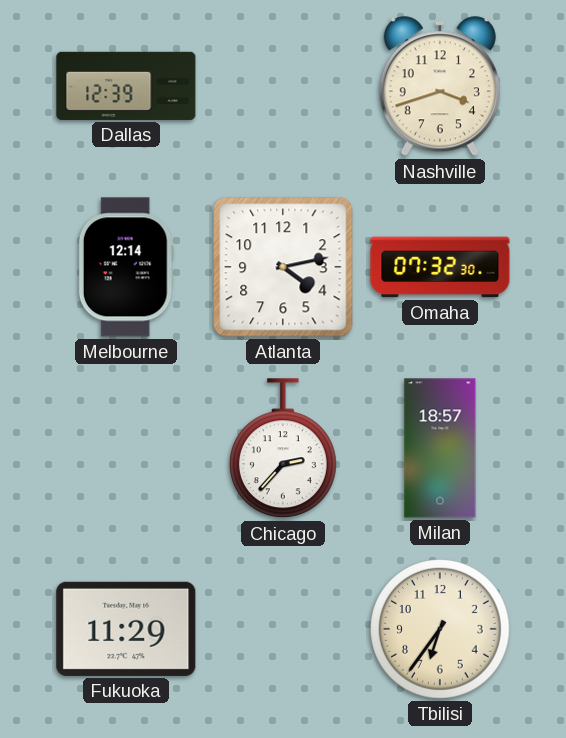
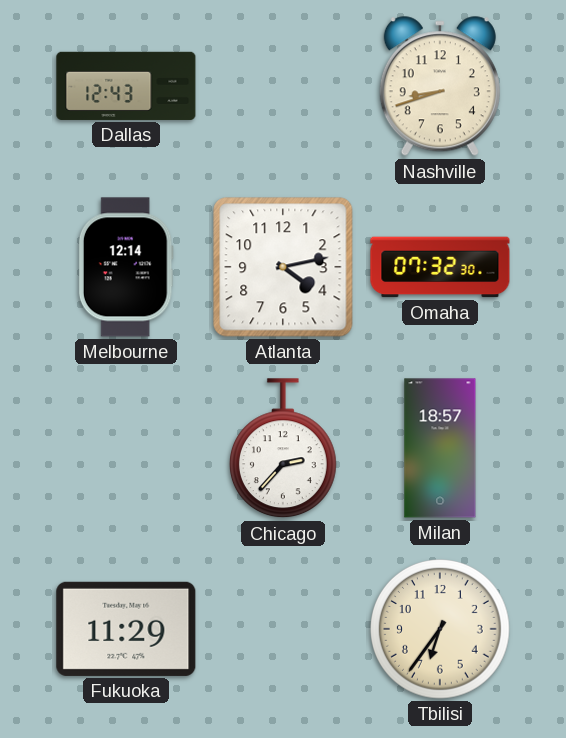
Dallas: 12:39 -> 12:43 (126, 86)
Nashville: 3:42 -> 8:42 (440, 87)
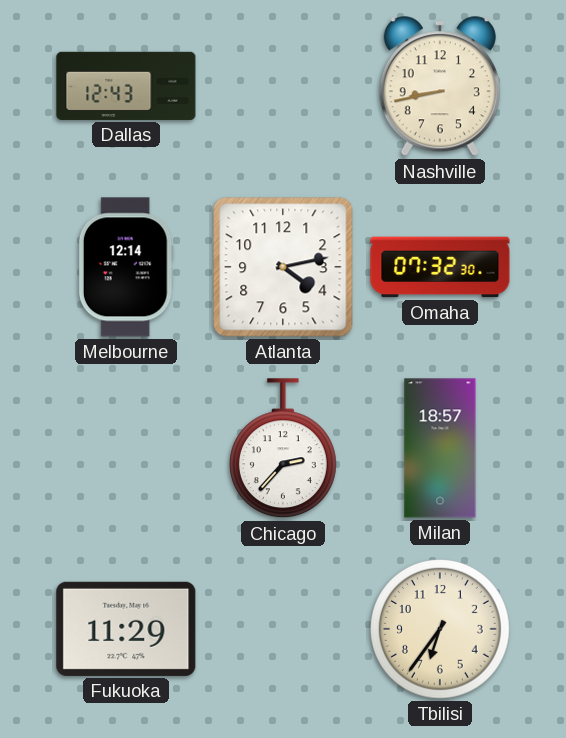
Nashville: 8:42 -> 8:43 (440, 87)
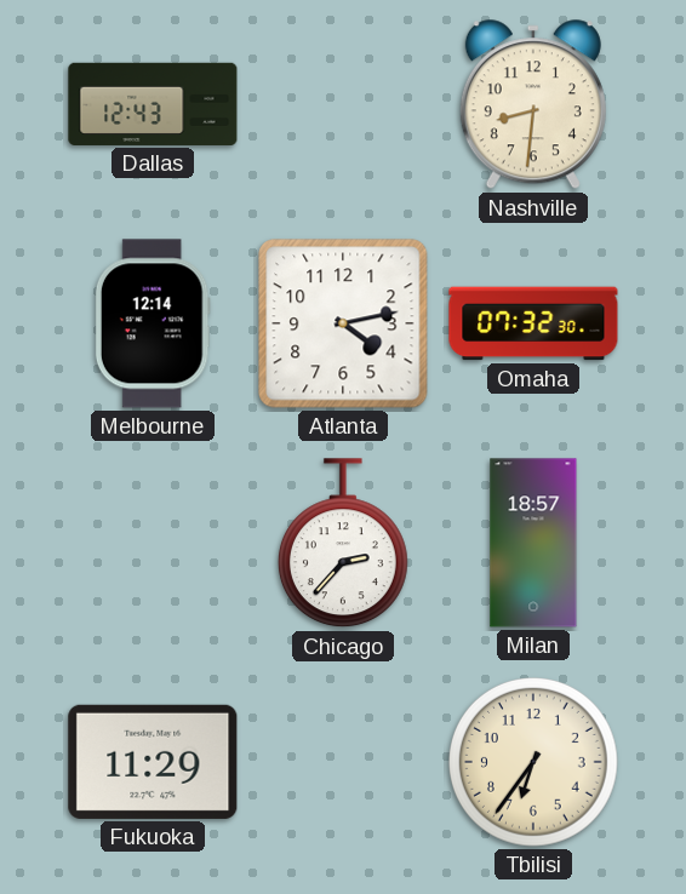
Nashville: 8:43 -> 8:31 (533, 105)
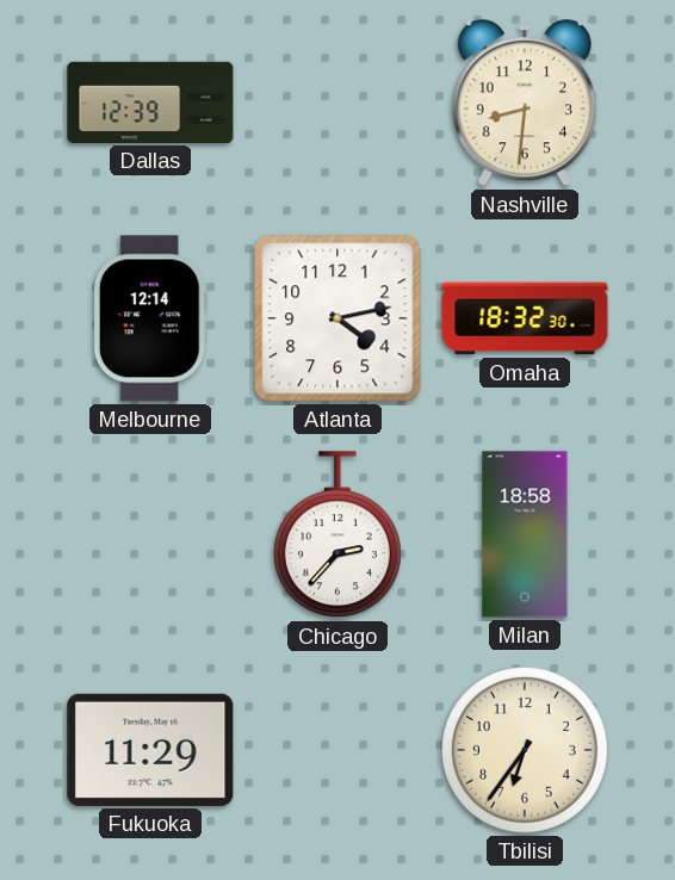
Dallas: 12:43 -> 12:39 (150, 103)
Omaha: 07:32 -> 18:32 (525, 318)
Milan: 18:57 -> 18:58 (525, 534)
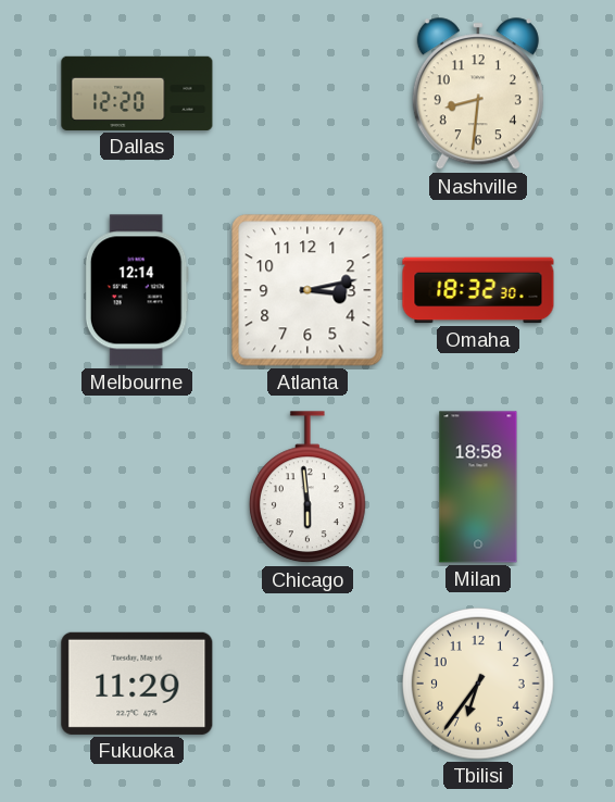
Dallas: 12:39 -> 12:20 (137, 93)
Atlanta: 4:13 -> 3:13 (307, 290)
Chicago: 2:37 -> 5:59 (307, 488)
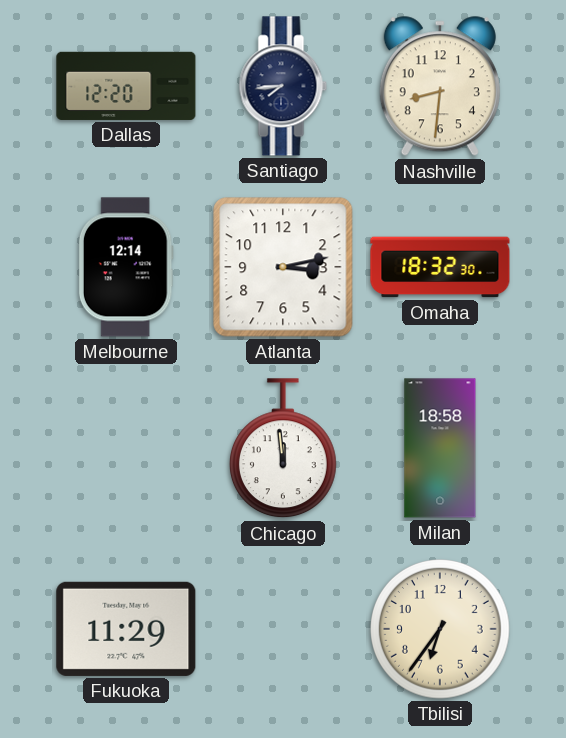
Santiago: none -> 7:44 (283, 86)
Chicago: 5:59 -> 11:59 (283, 449)
